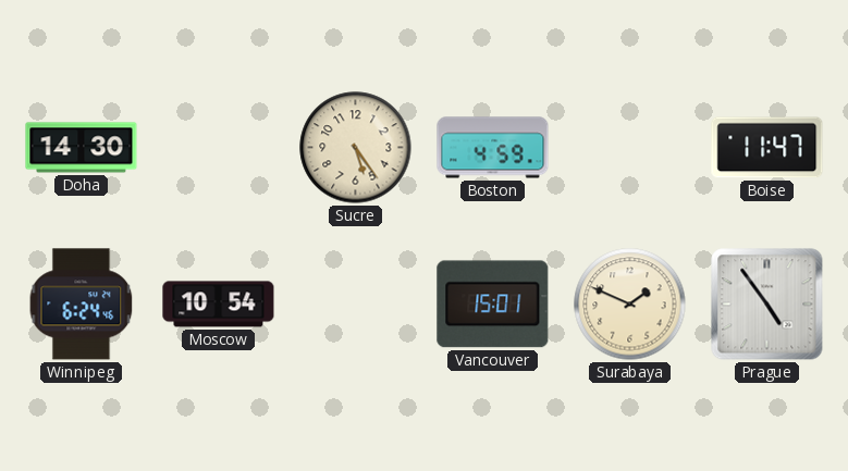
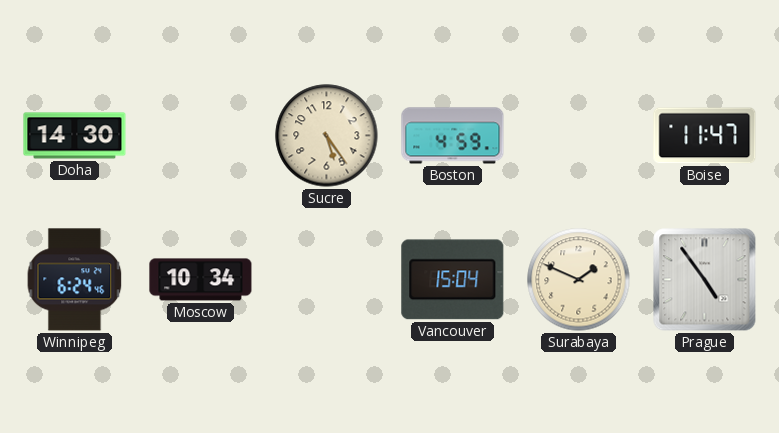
Moscow: 10:54 -> 10:34 (201, 280)
Vancouver: 15:01 -> 15:04 (453, 280)
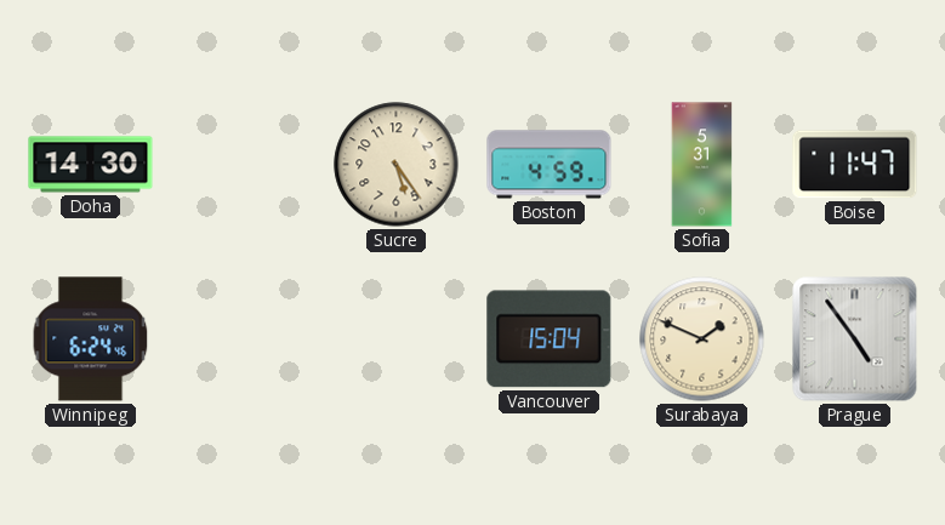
Sofia: none -> 5:31 (702, 165)
Moscow: 10:34 -> none (201, 280)
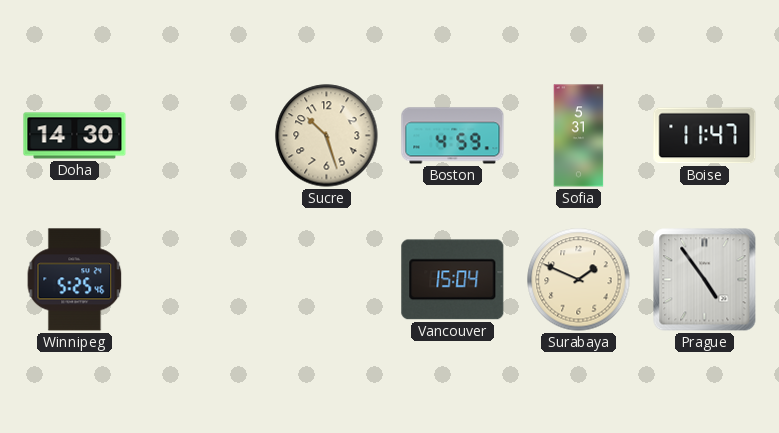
Sucre: 5:24 -> 10:27 (327, 136)
Winnipeg: 6:24 -> 5:25 (75, 280)
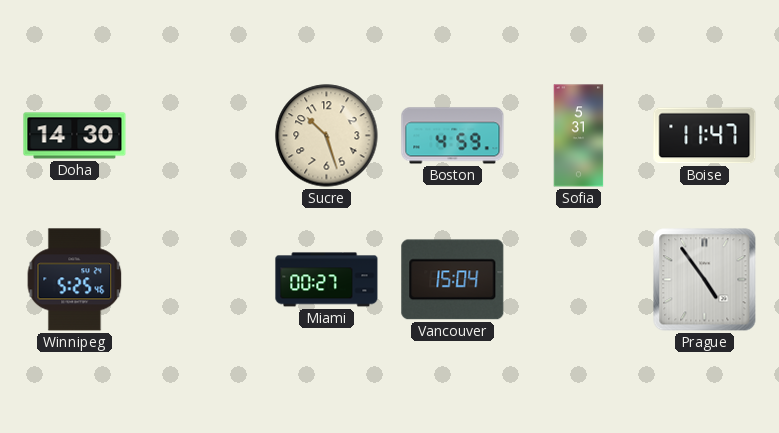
Miami: none -> 00:27 (327, 280)
Surabaya: 1:49 -> none (579, 280)
